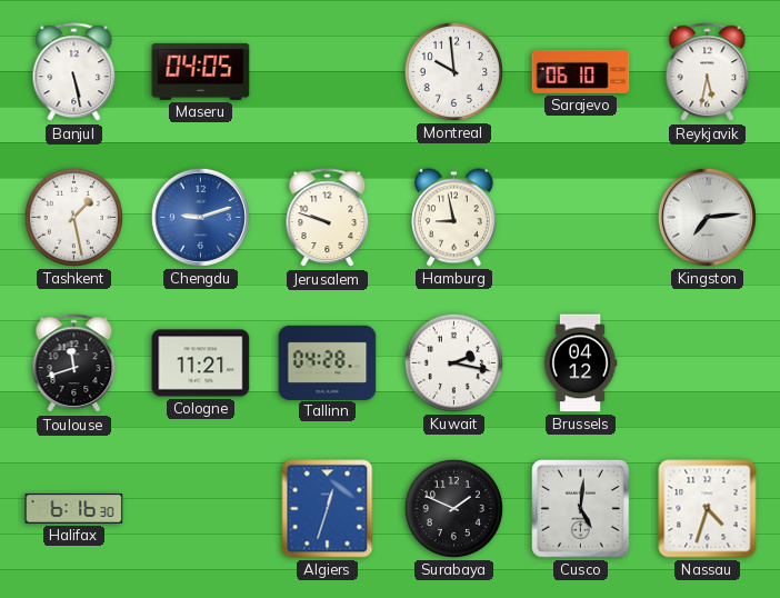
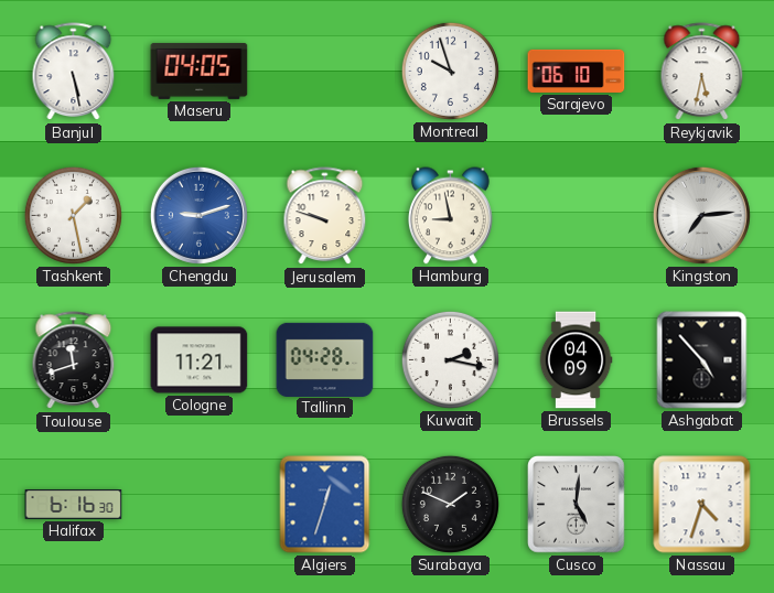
Montreal: 9:59 -> 9:57 (450, 71)
Brussels: 04:12 -> 04:09 (576, 360)
Ashgabat: none -> 4:53 (702, 360)
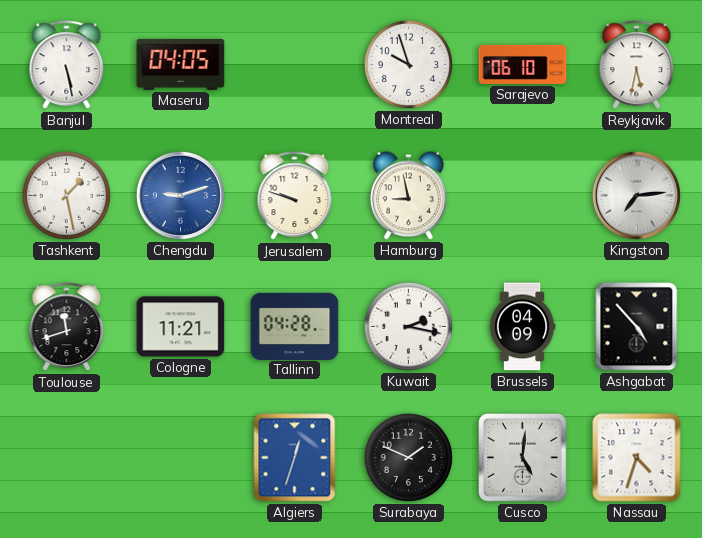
Halifax: 6:16 -> none (74, 505)
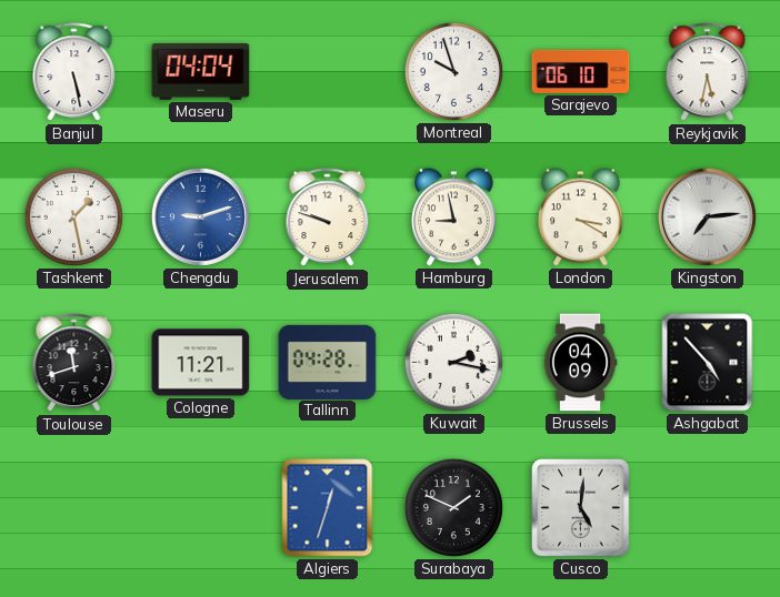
Maseru: 04:05 -> 04:04 (201, 71)
London: none -> 3:20 (581, 217)
Nassau: 4:33 -> none (637, 458)
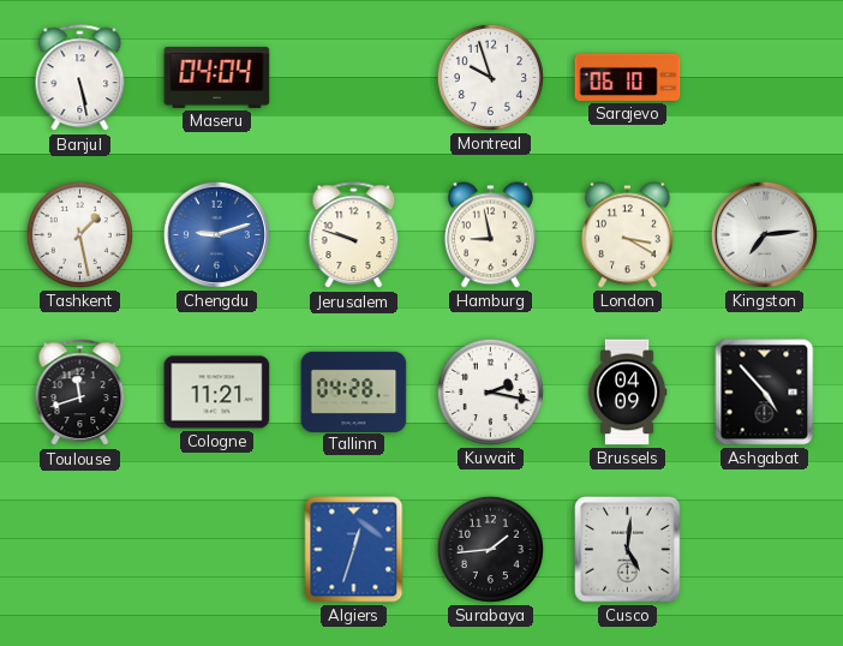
Reykjavik: 5:32 -> none (708, 72)
Surabaya: 1:49 -> 1:44 (490, 549)
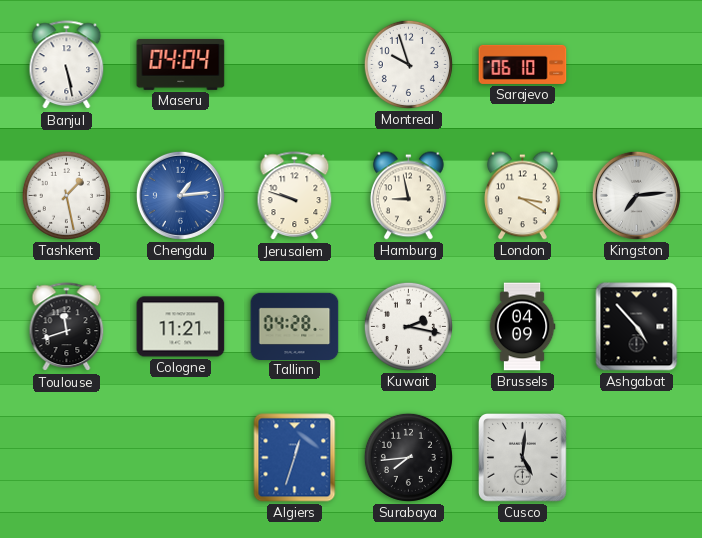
Chengdu: 9:12 -> 1:14 (180, 195)
Surabaya: 1:44 -> 7:44 (408, 457)
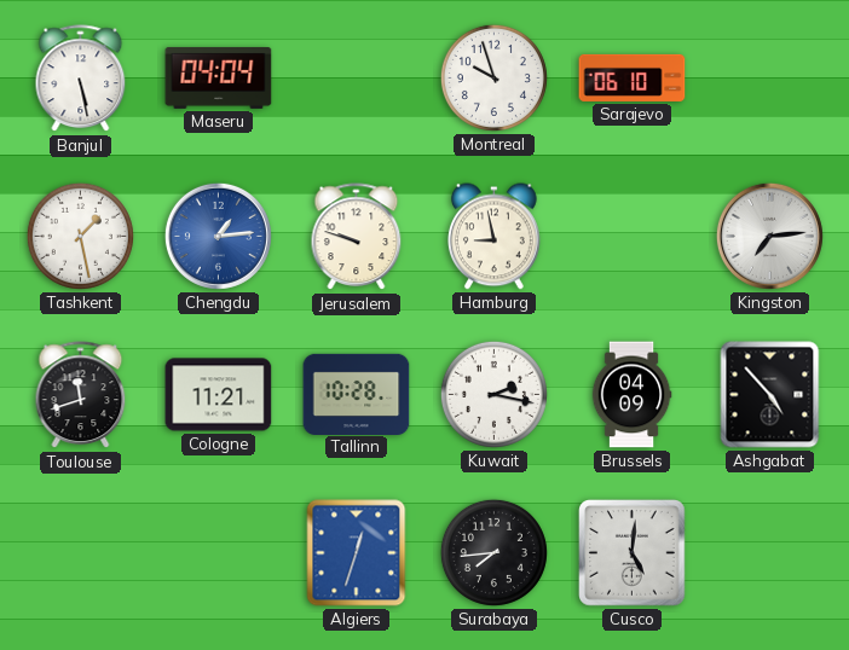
London: 3:20 -> none (523, 196)
Tallinn: 04:28 -> 10:28 (357, 394)
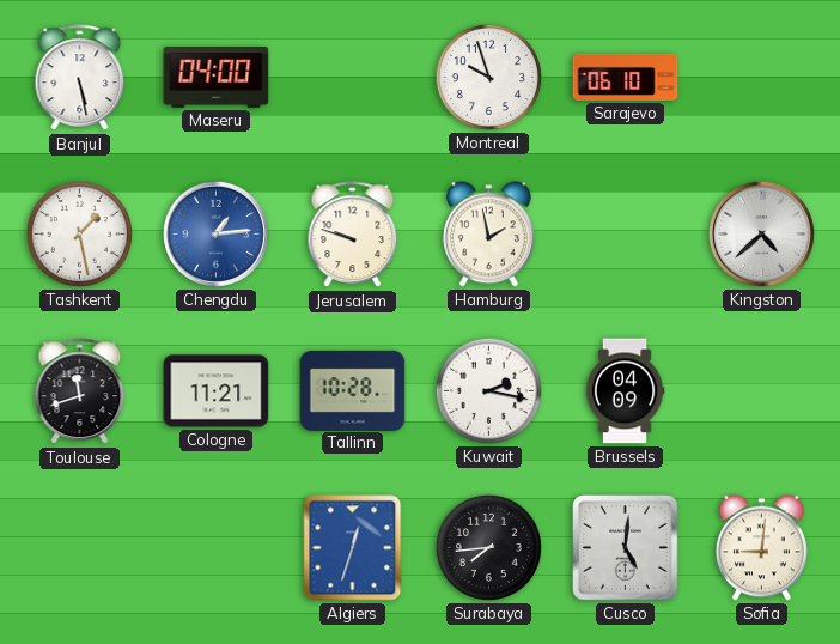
Maseru: 04:04 -> 04:00 (217, 77)
Hamburg: 8:58 -> 1:58 (489, 235)
Kingston: 7:14 -> 4:38 (761, 233)
Ashgabat: 4:53 -> none (770, 395)
Sofia: none -> 9:01 (762, 548)
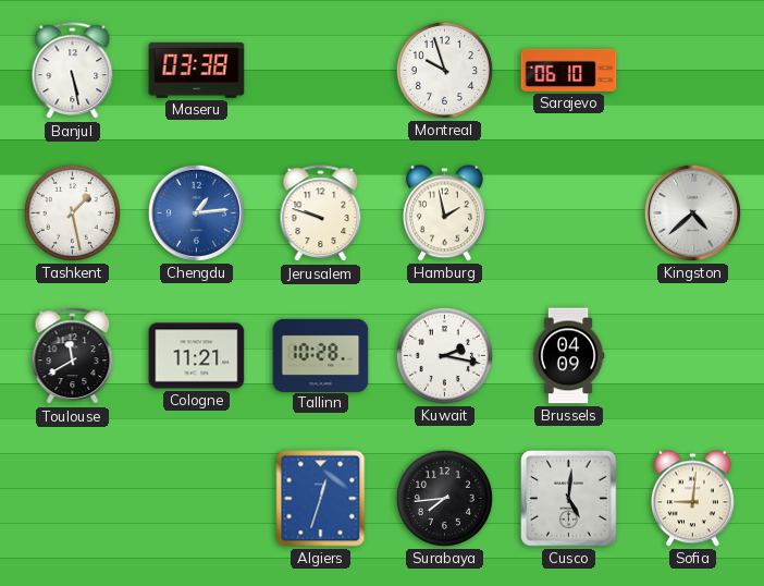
Maseru: 04:00 -> 03:38 (197, 70)
Toulouse: 11:42 -> 11:40 (73, 356)
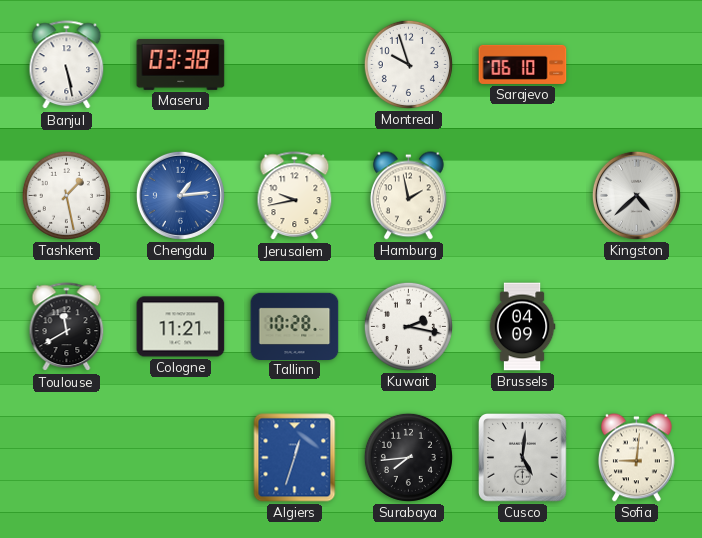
Jerusalem: 9:48 -> 9:43 (295, 196)
